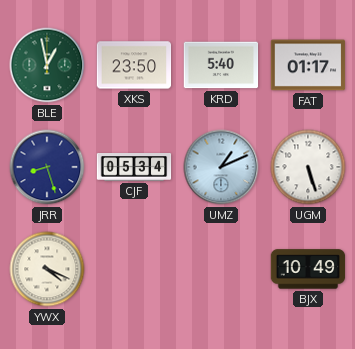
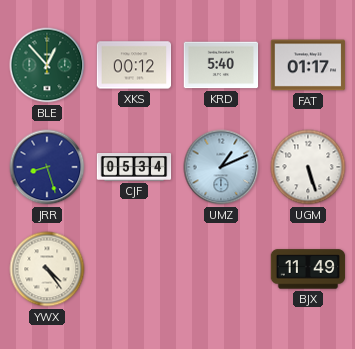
BLE: 12:58 -> 12:53 (47, 65)
XKS: 23:50 -> 00:12 (134, 65)
YWX: 4:19 -> 4:24 (47, 269)
BJX: 10:49 -> 11:49 (308, 269)
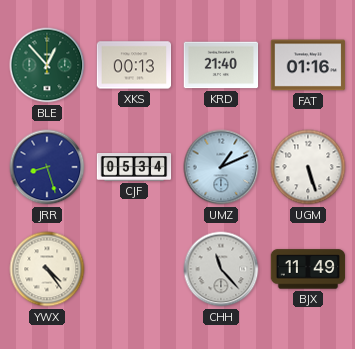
XKS: 00:12 -> 00:13 (134, 65)
KRD: 5:40 -> 21:40 (221, 65)
FAT: 01:17 -> 01:16 (308, 65)
CHH: none -> 11:23 (221, 269)
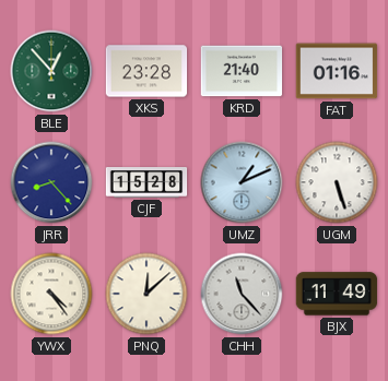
XKS: 00:13 -> 23:28 (146, 71)
JRR: 8:27 -> 8:23 (51, 182)
CJF: 05:34 -> 15:28 (146, 183)
PNQ: none -> 12:08 (146, 294)
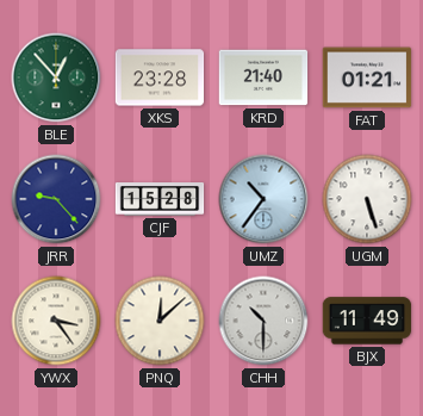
FAT: 01:16 -> 01:21 (367, 77)
JRR: 8:23 -> 9:23 (56, 199)
UMZ: 1:11 -> 10:36 (263, 199)
YWX: 4:24 -> 3:24 (56, 321)
CHH: 11:23 -> 10:30 (263, 321)
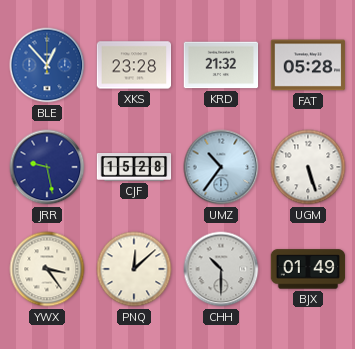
BLE dial: green -> blue (47, 65)
KRD: 21:40 -> 21:32 (221, 65)
FAT: 01:21 -> 05:28 (308, 65)
JRR: 9:23 -> 9:28 (47, 167)
BJX: 11:49 -> 01:49 (308, 269)
